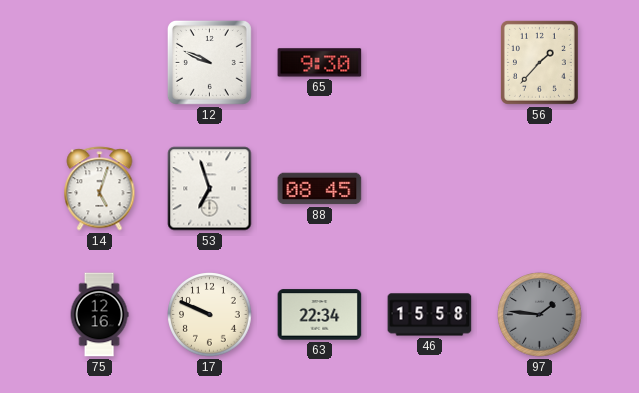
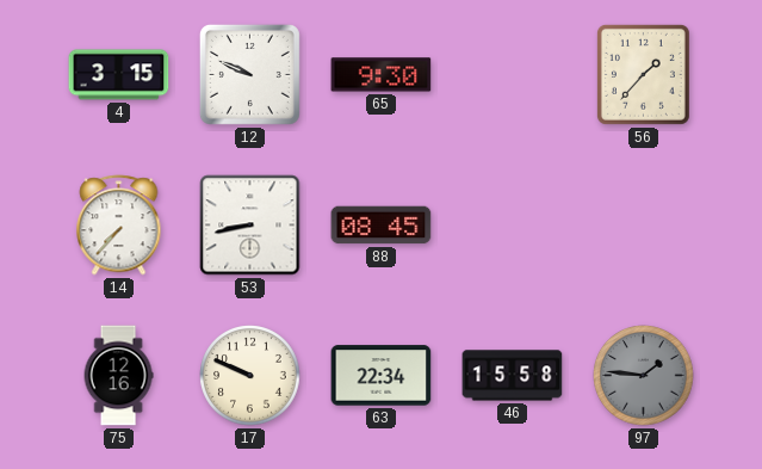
4: none -> 3:15 (119, 75)
14: 5:03 -> 7:37 (119, 226)
53: 6:57 -> 8:43 (250, 226)
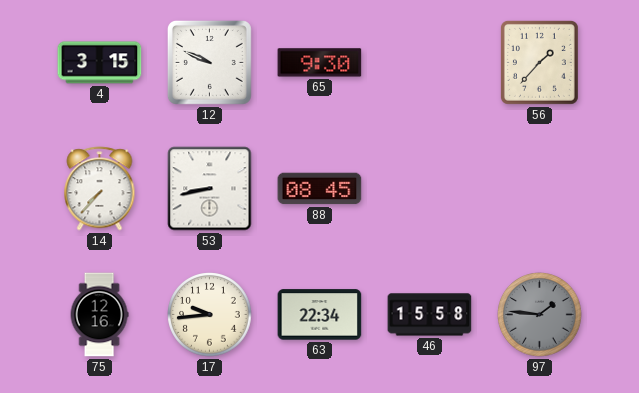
17: 9:49 -> 9:44 (210, 315)
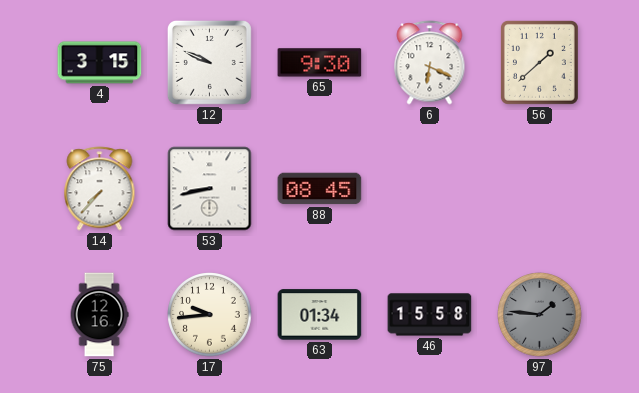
6: none -> 6:19 (430, 63)
56: 1:37 -> 1:38 (539, 62)
63: 22:34 -> 01:34 (320, 315)
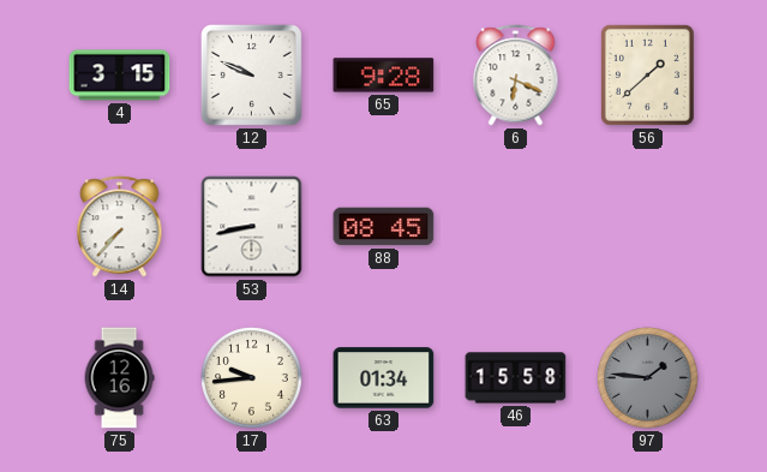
65: 9:30 -> 9:28 (384, 76)
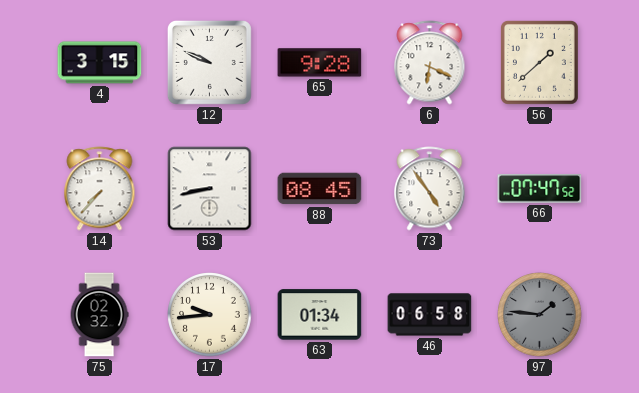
73: none -> 4:54 (430, 189)
66: none -> 07:47 (540, 189)
75: 12:16 -> 02:32 (99, 315)
46: 15:58 -> 06:58 (430, 315)
